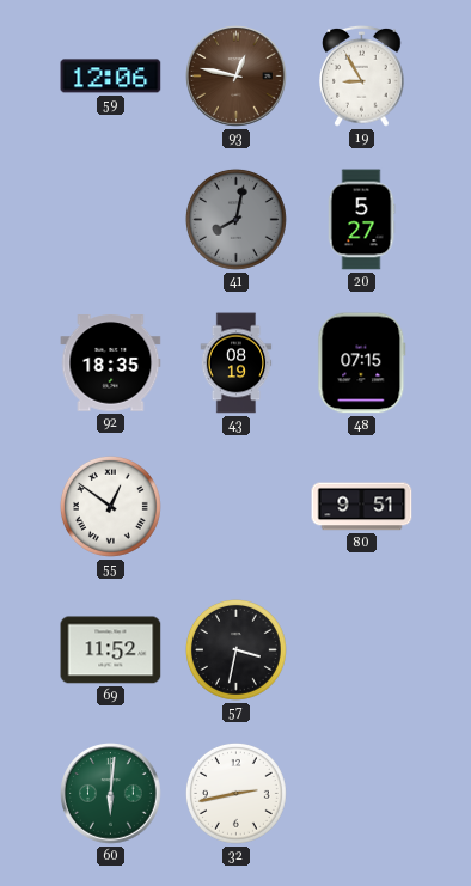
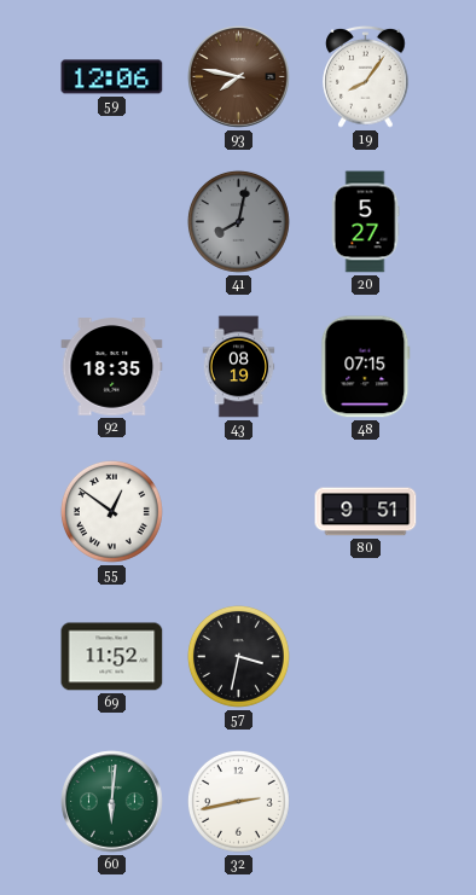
93: 12:47 -> 7:47 (239, 77)
19: 8:55 -> 8:06 (366, 77)
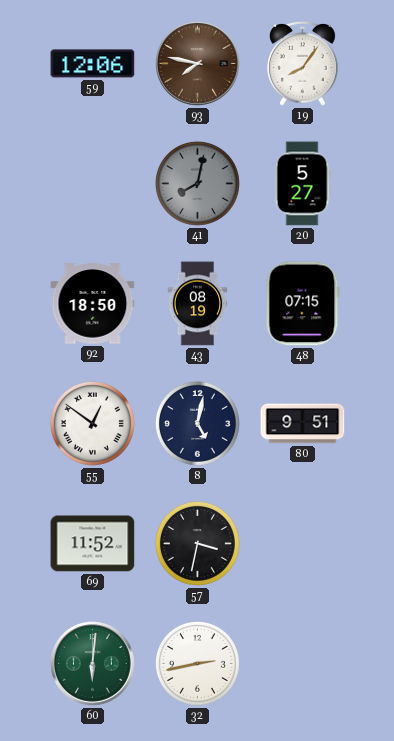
92: 18:35 -> 18:50 (93, 304)
8: none -> 5:02 (197, 423)
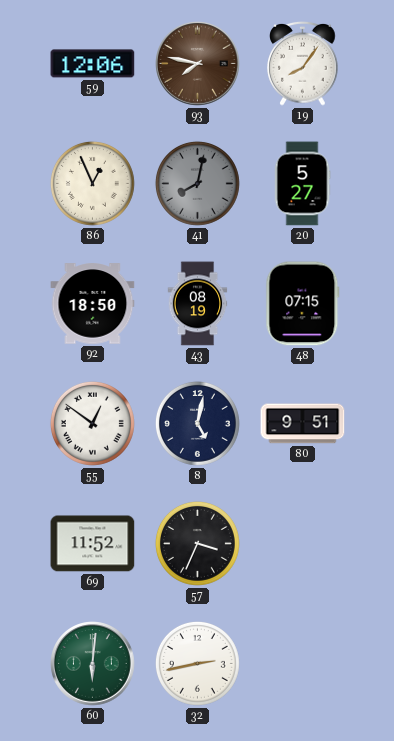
86: none -> 12:56 (92, 183)
57: 3:32 -> 3:34 (197, 543)
